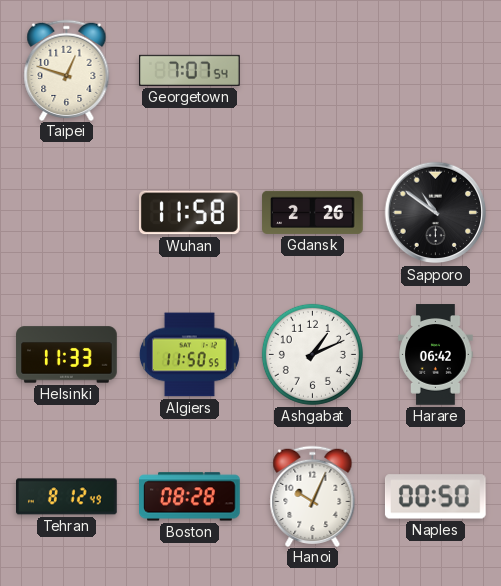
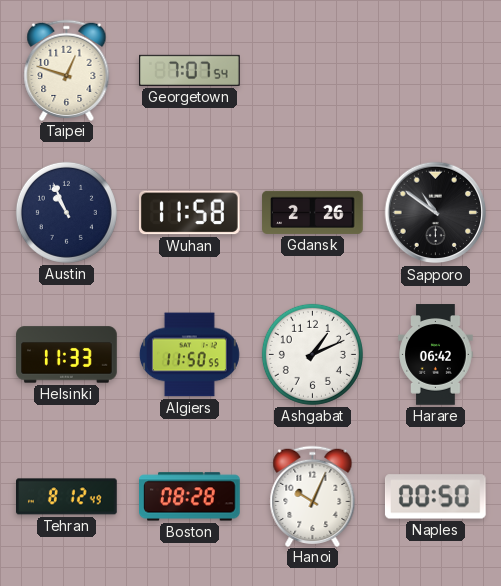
Austin: none -> 10:56 (66, 212)
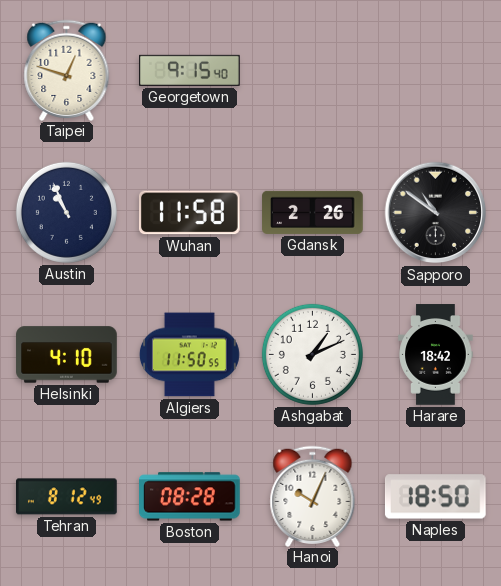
Georgetown: 7:07 -> 9:15 (190, 70)
Helsinki: 11:33 -> 4:10 (67, 355)
Harare: 06:42 -> 18:42 (436, 355)
Naples: 00:50 -> 18:50 (435, 497)
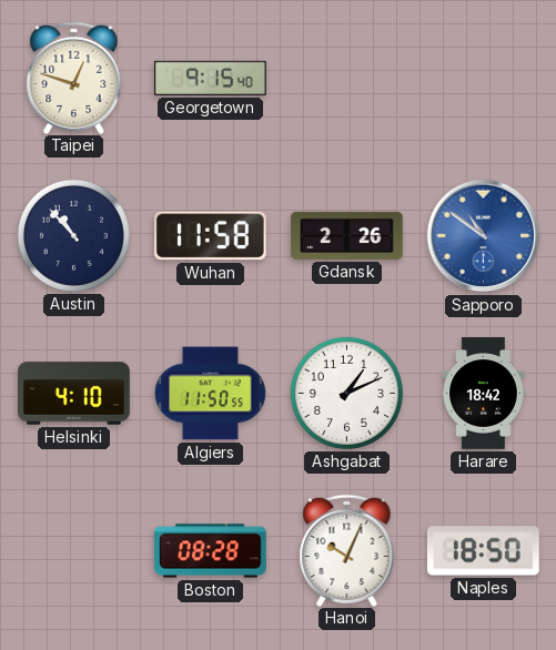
Austin: 10:56 -> 10:53 (73, 235)
Sapporo dial: black -> blue (484, 236)
Tehran: 8:12 -> none (67, 497)
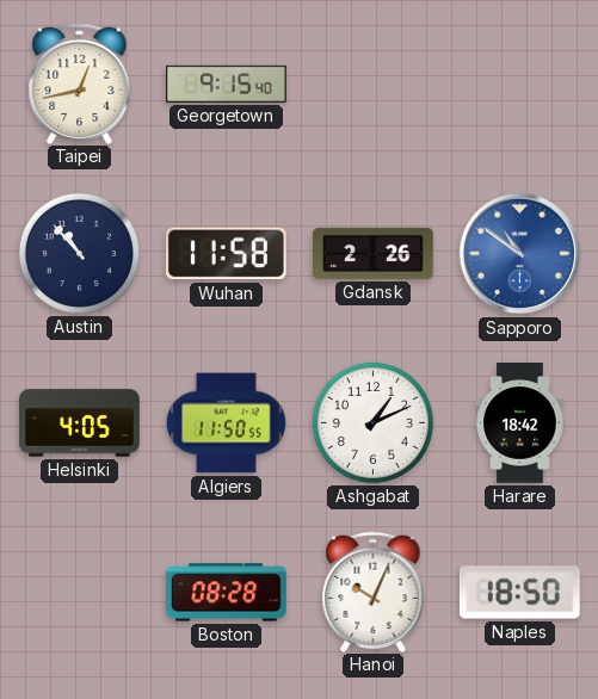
Taipei: 12:48 -> 12:43 (80, 83)
Helsinki: 4:10 -> 4:05 (80, 423)
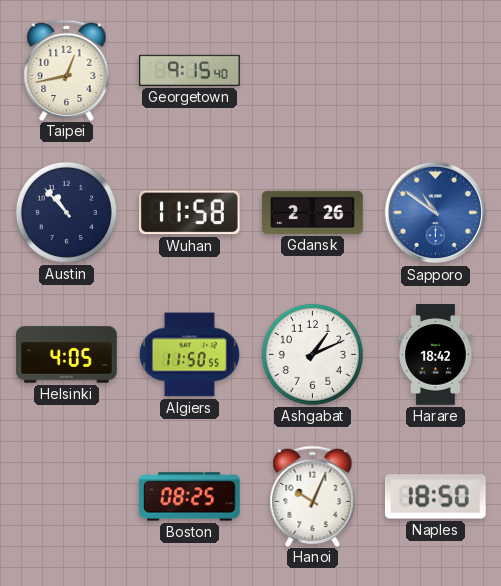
Boston: 08:28 -> 08:25 (190, 497)
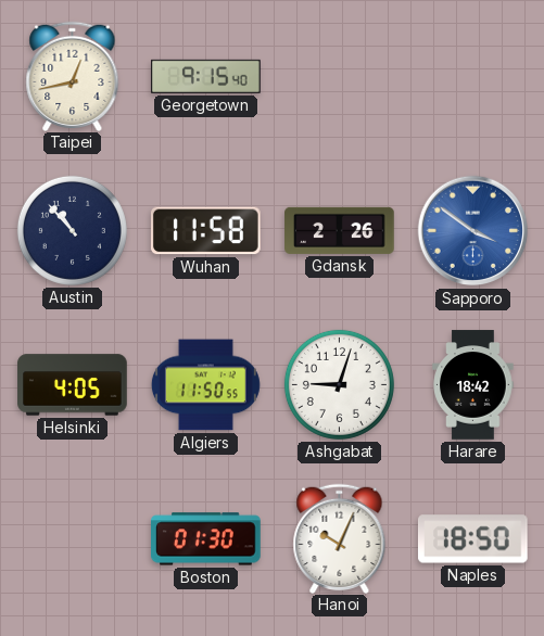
Sapporo: 10:51 -> 3:51 (473, 231)
Ashgabat: 1:11 -> 9:03 (339, 384)
Boston: 08:25 -> 01:30 (206, 539)
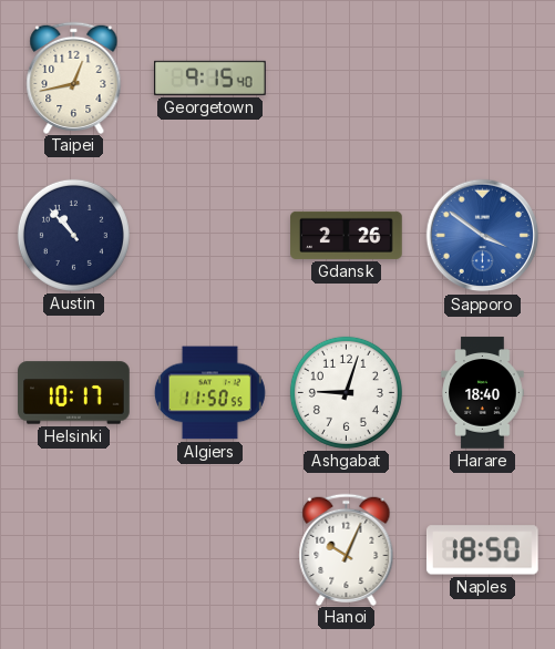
Wuhan: 11:58 -> none (206, 231)
Helsinki: 4:05 -> 10:17 (74, 393)
Harare: 18:42 -> 18:40 (483, 393)
Boston: 01:30 -> none (206, 539)
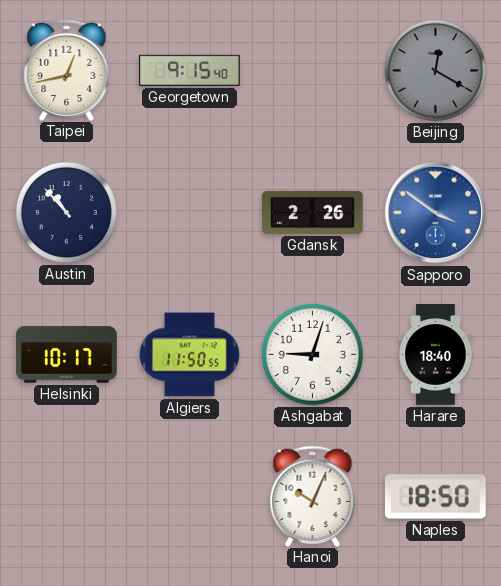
Beijing: none -> 12:20 (435, 70)
